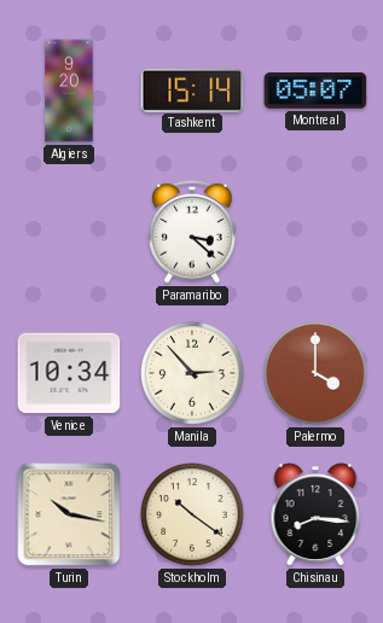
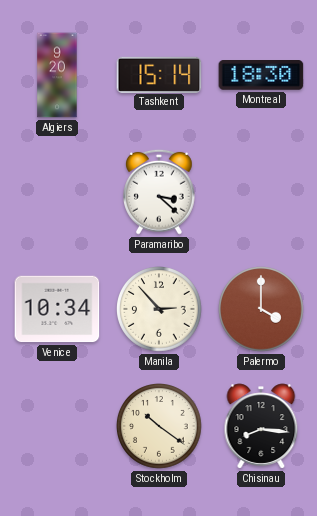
Montreal: 05:07 -> 18:30 (261, 75)
Turin: 10:17 -> none (69, 514)
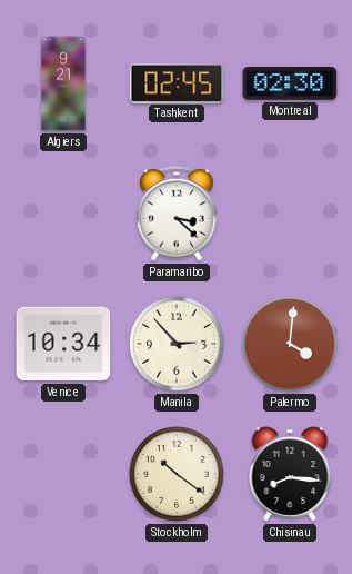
Algiers: 9:20 -> 9:21 (63, 83)
Tashkent: 15:14 -> 02:45 (177, 82)
Montreal: 18:30 -> 02:30 (290, 83)
Palermo: 4:00 -> 4:01 (291, 345)
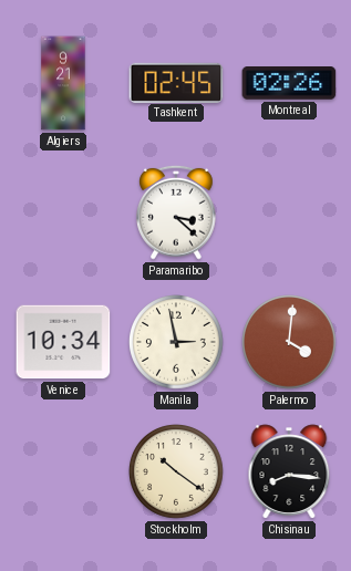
Montreal: 02:30 -> 02:26 (289, 83)
Manila: 2:53 -> 2:58 (177, 343)
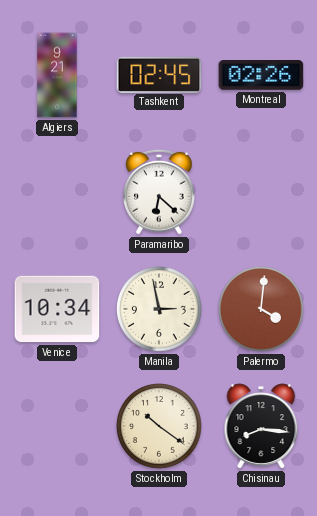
Paramaribo: 3:22 -> 6:22 (160, 192)
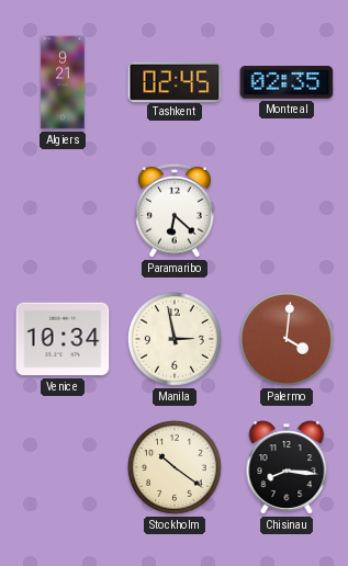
Montreal: 02:26 -> 02:35 (287, 82)
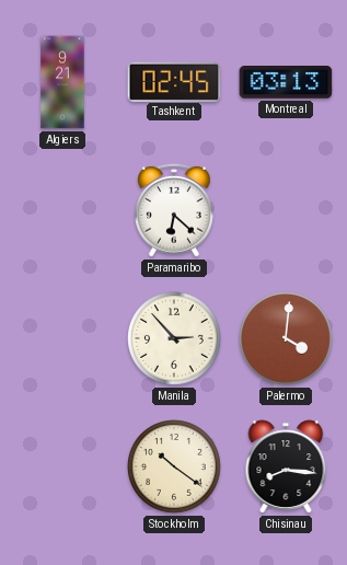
Montreal: 02:35 -> 03:13 (286, 82)
Venice: 10:34 -> none (63, 339)
Manila: 2:58 -> 2:53 (175, 339)
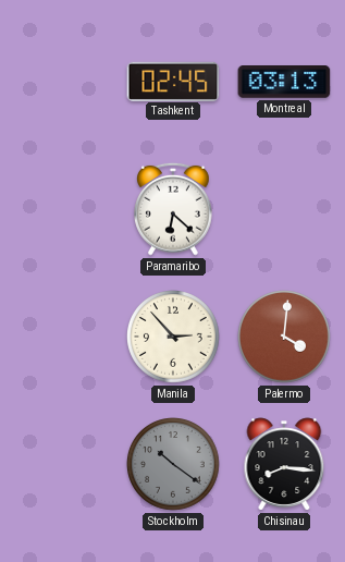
Algiers: 9:21 -> none (62, 82)
Stockholm dial: cream -> grey (174, 465)
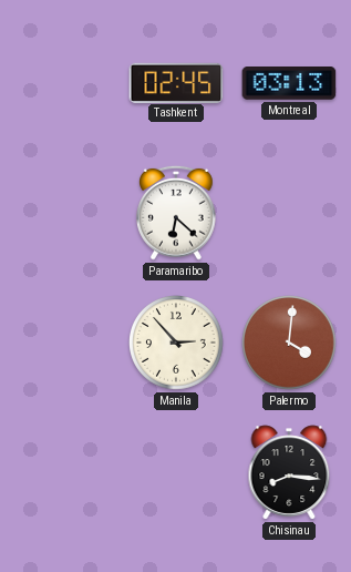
Stockholm: 10:21 -> none (174, 465)
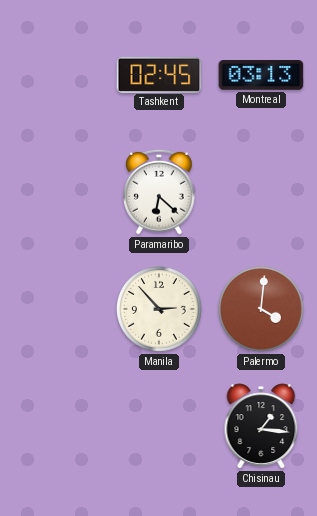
Chisinau: 8:16 -> 1:16 (261, 426)
